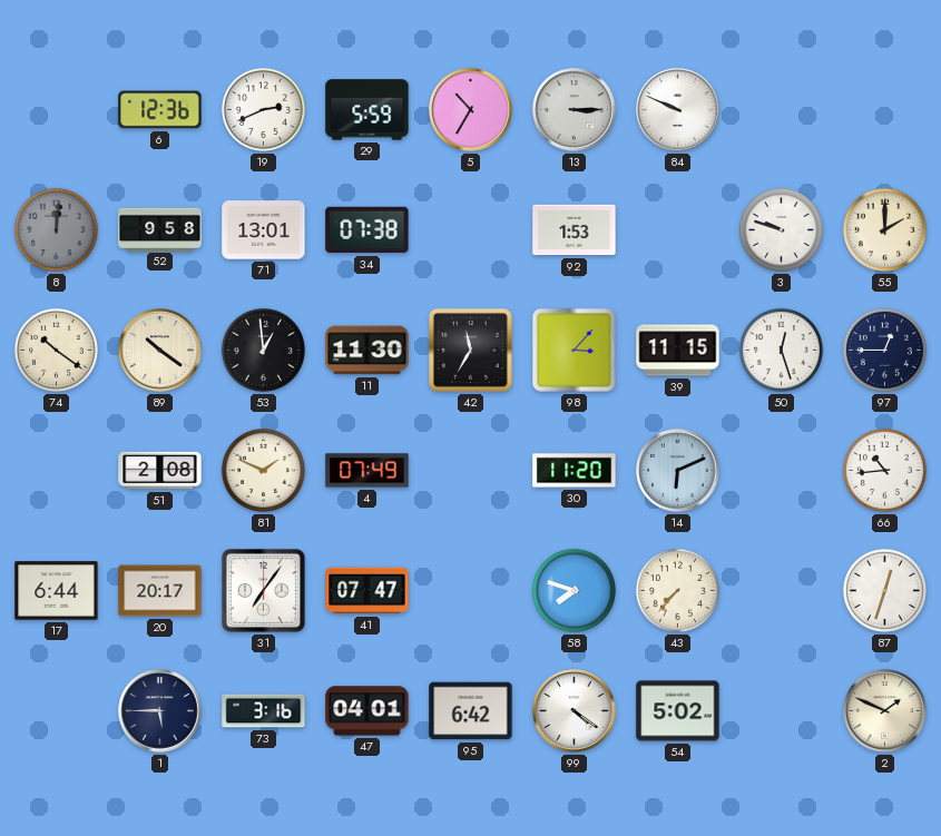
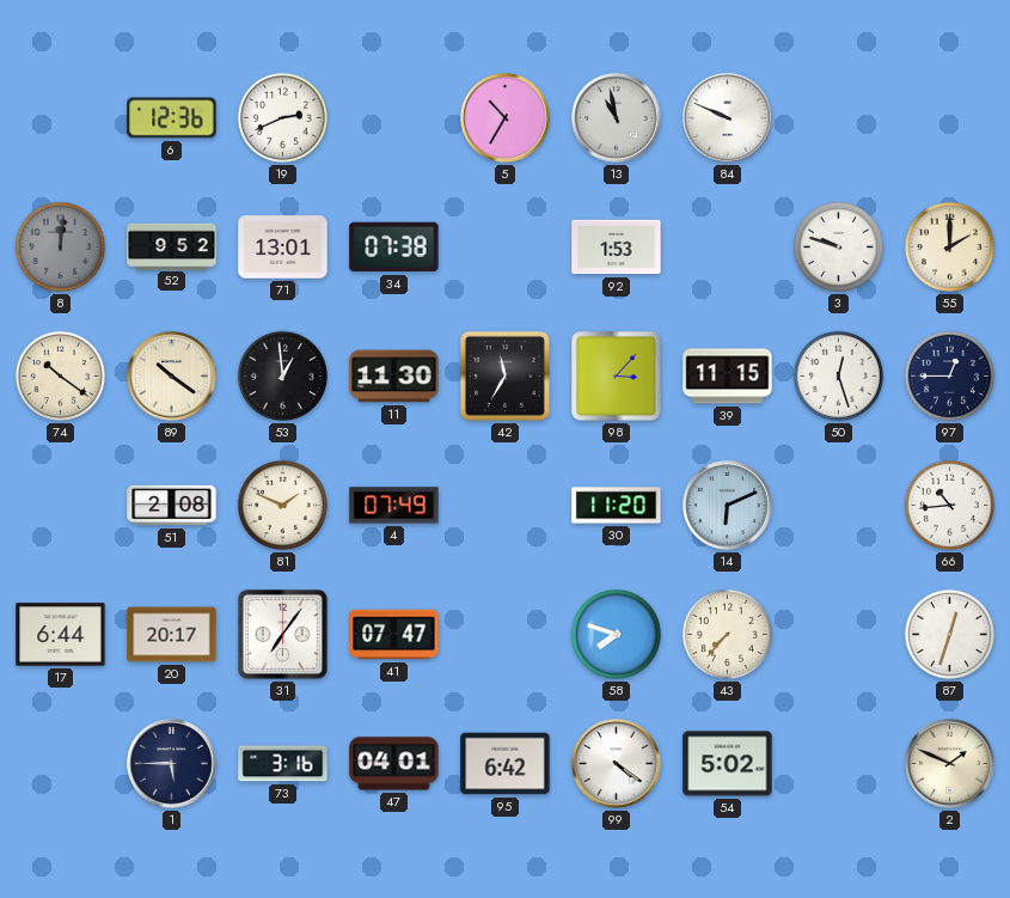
29: 5:59 -> none (367, 110)
13: 3:15 -> 10:58 (617, 118)
52: 9:58 -> 9:52 (172, 246)
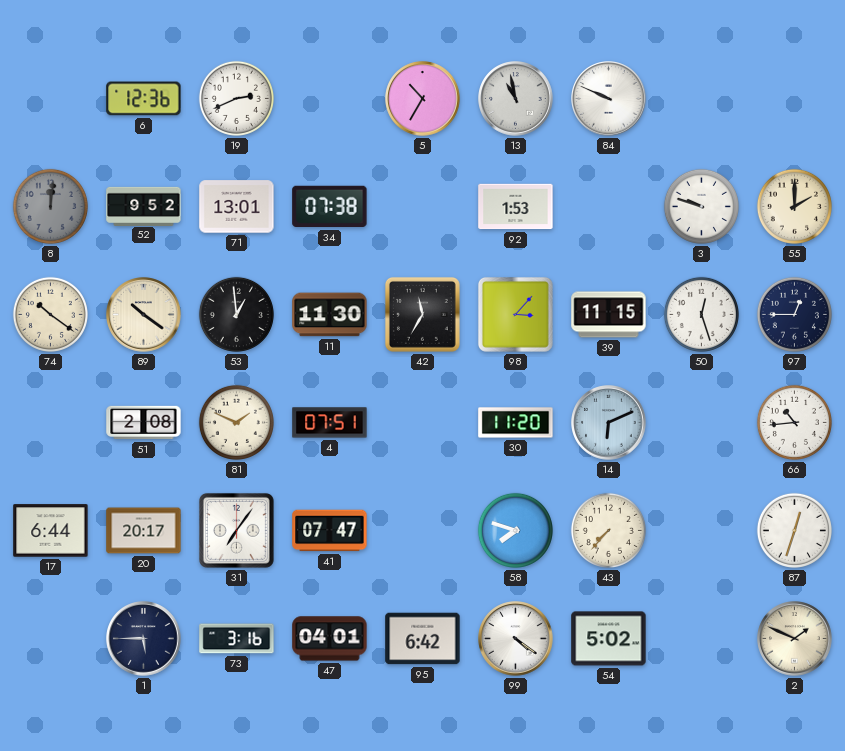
4: 07:49 -> 07:51 (330, 423)
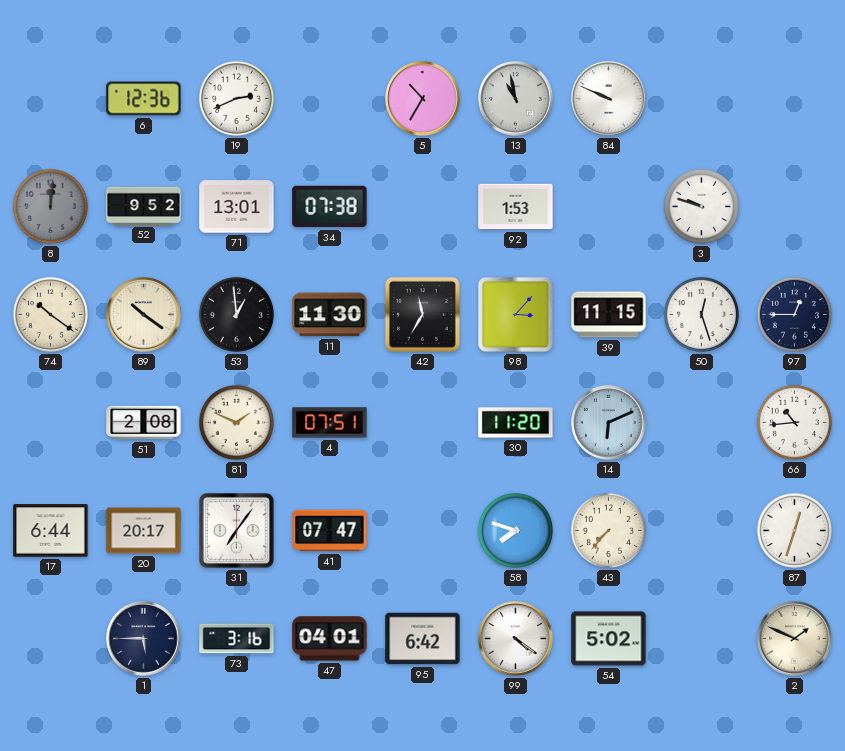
55: 2:00 -> none (794, 206)
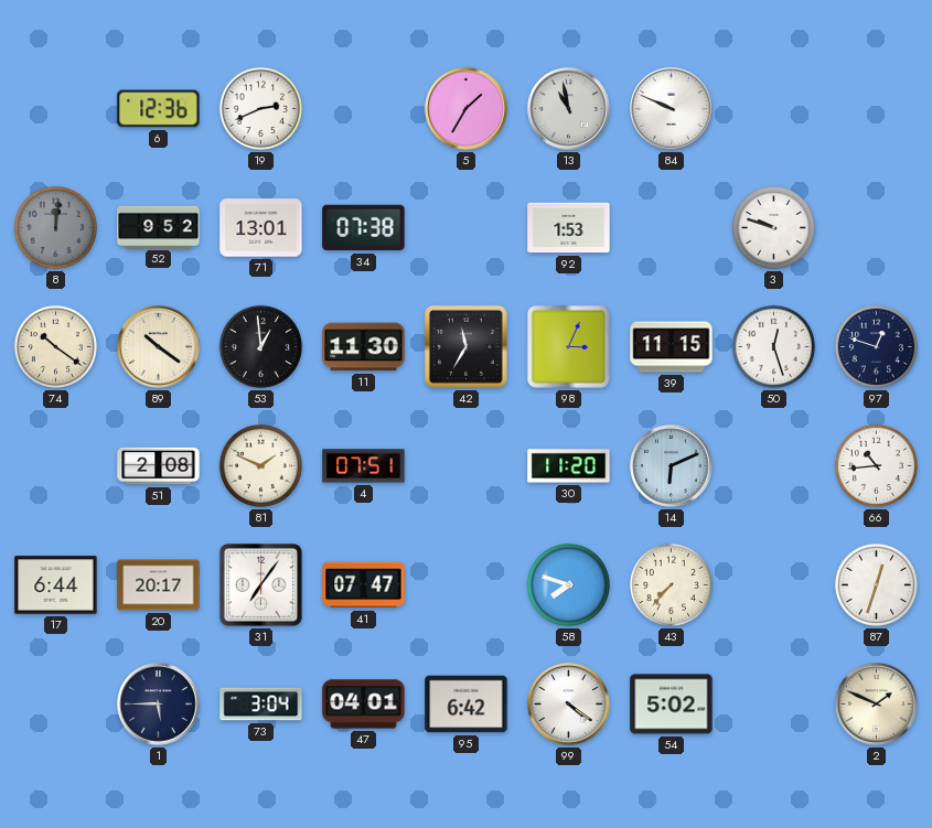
5: 10:35 -> 1:35 (467, 109)
98: 3:07 -> 3:04 (568, 346)
97: 12:45 -> 12:48 (876, 346)
73: 3:16 -> 3:04 (261, 705)
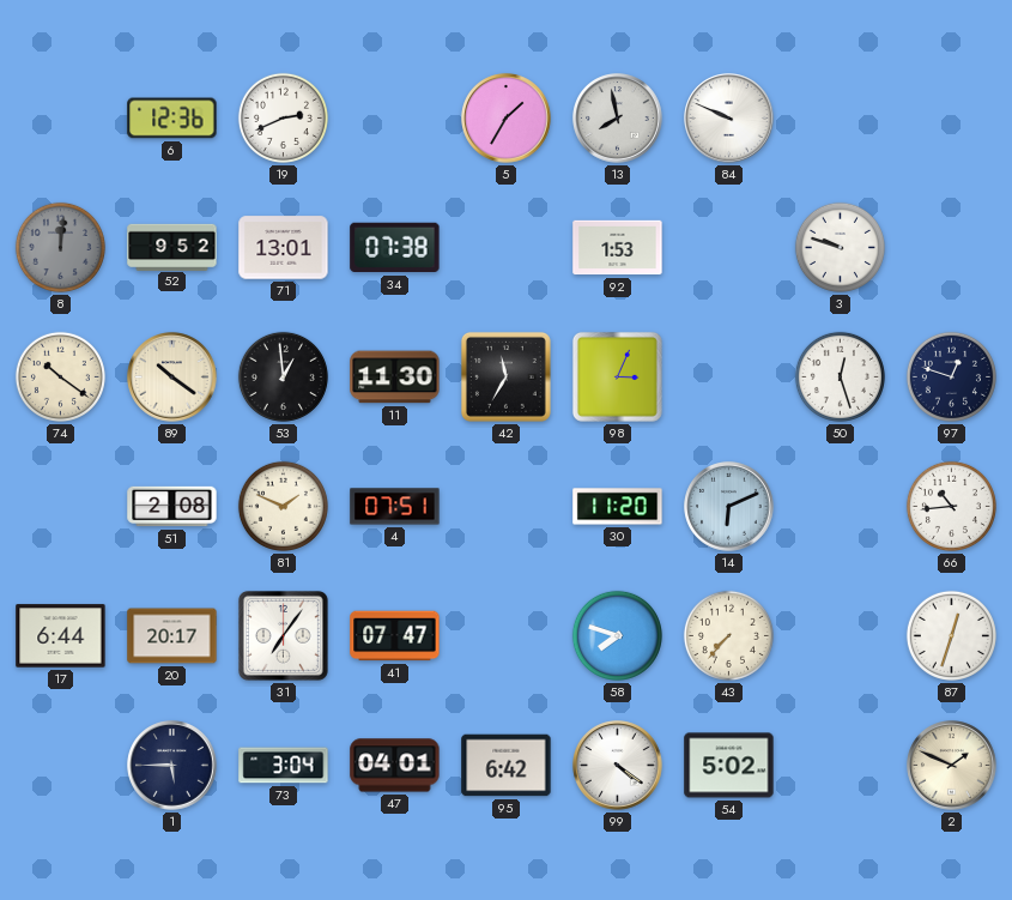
13: 10:58 -> 7:58 (618, 119)
39: 11:15 -> none (672, 347)
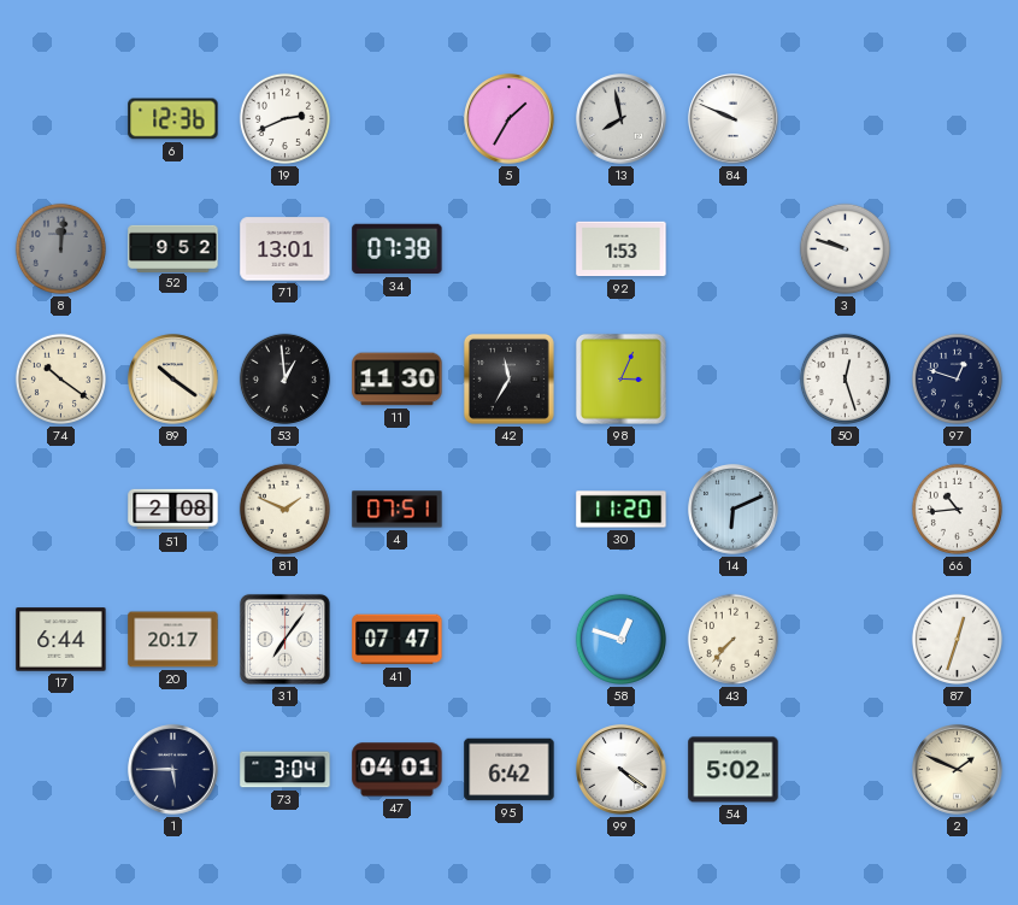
58: 7:48 -> 12:48 (620, 639)
